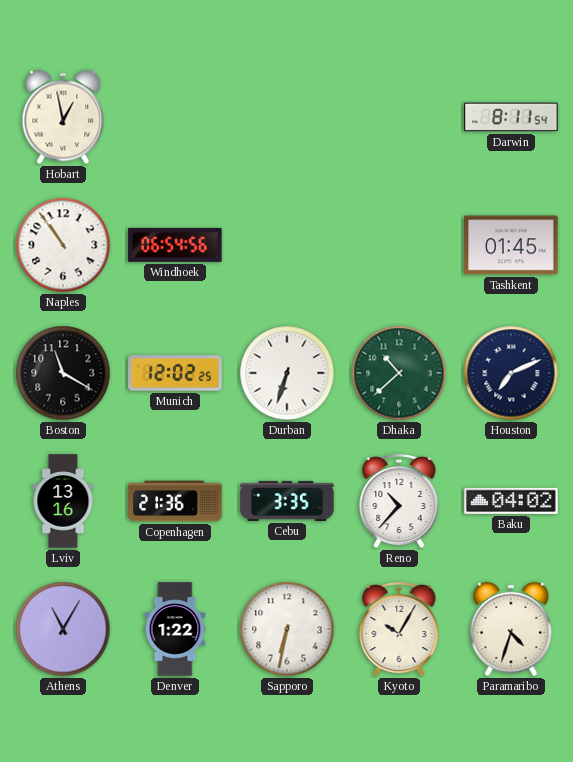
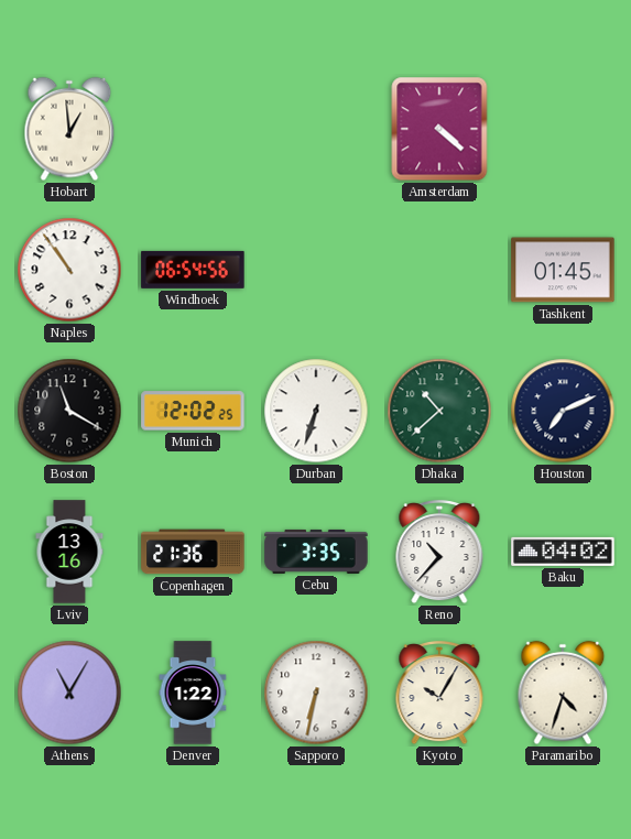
Hobart: 12:58 -> 12:59 (69, 129)
Amsterdam: none -> 4:22 (439, 129)
Darwin: 8:11 -> none (511, 117)
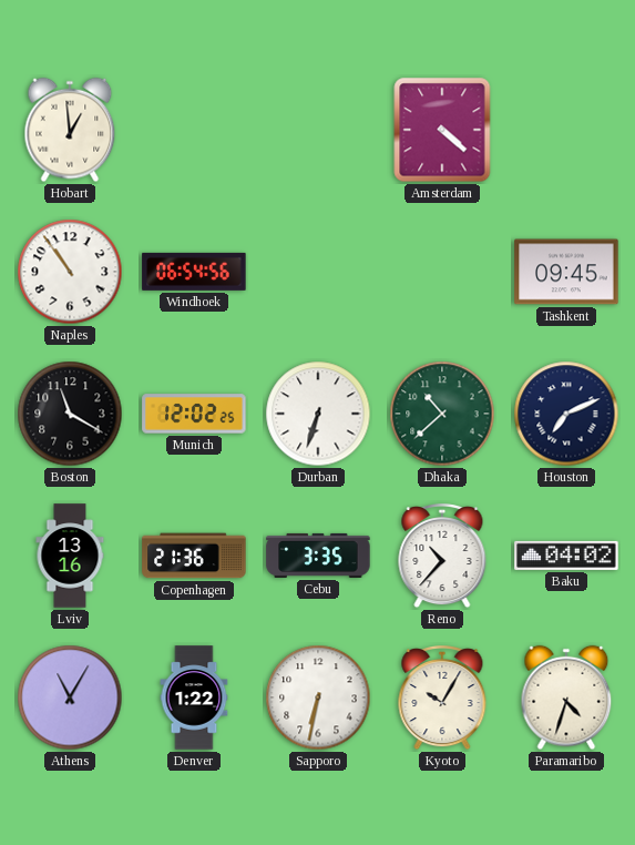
Tashkent: 01:45 -> 09:45 (566, 272)
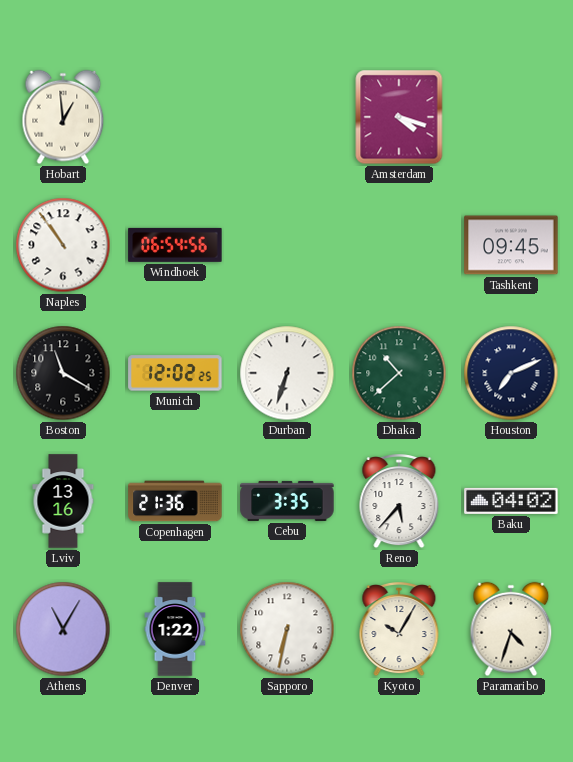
Amsterdam: 4:22 -> 4:18 (399, 117)
Reno: 10:37 -> 5:37 (399, 502)
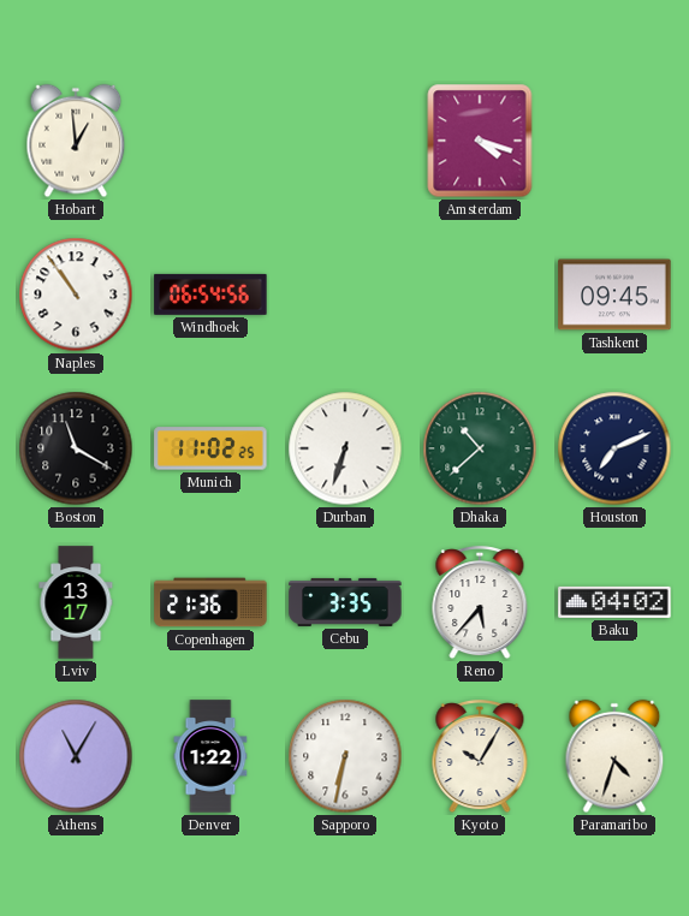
Munich: 12:02 -> 11:02 (210, 448)
Lviv: 13:16 -> 13:17 (76, 602)
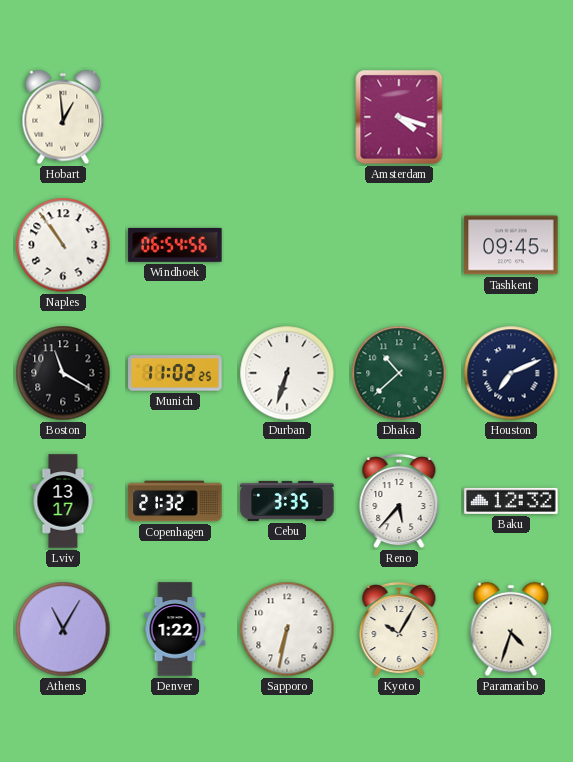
Copenhagen: 21:36 -> 21:32 (175, 501)
Baku: 04:02 -> 12:32 (511, 501)
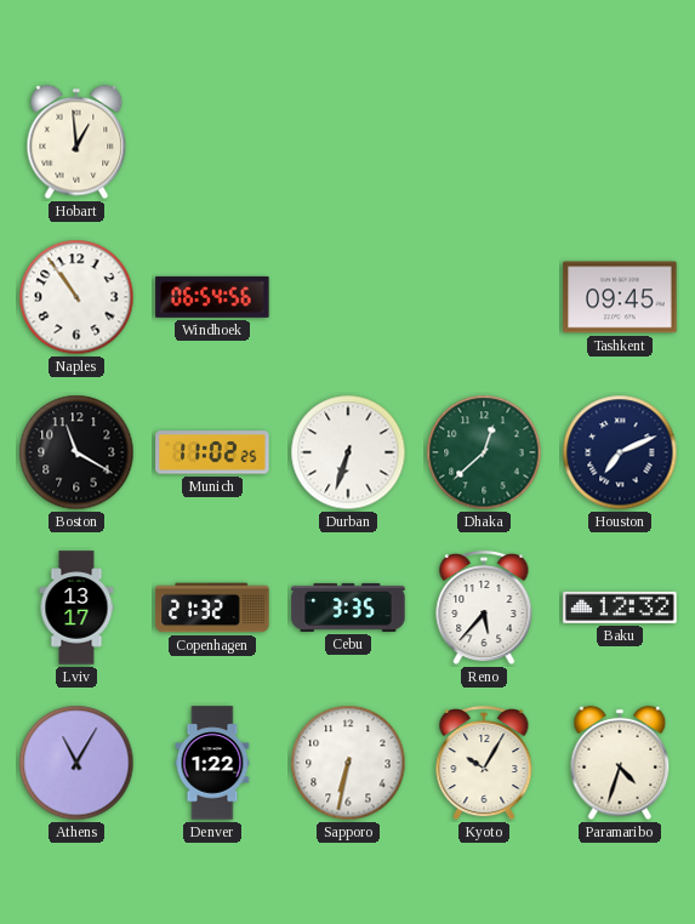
Amsterdam: 4:18 -> none (399, 117)
Dhaka: 10:38 -> 12:38 (484, 452)
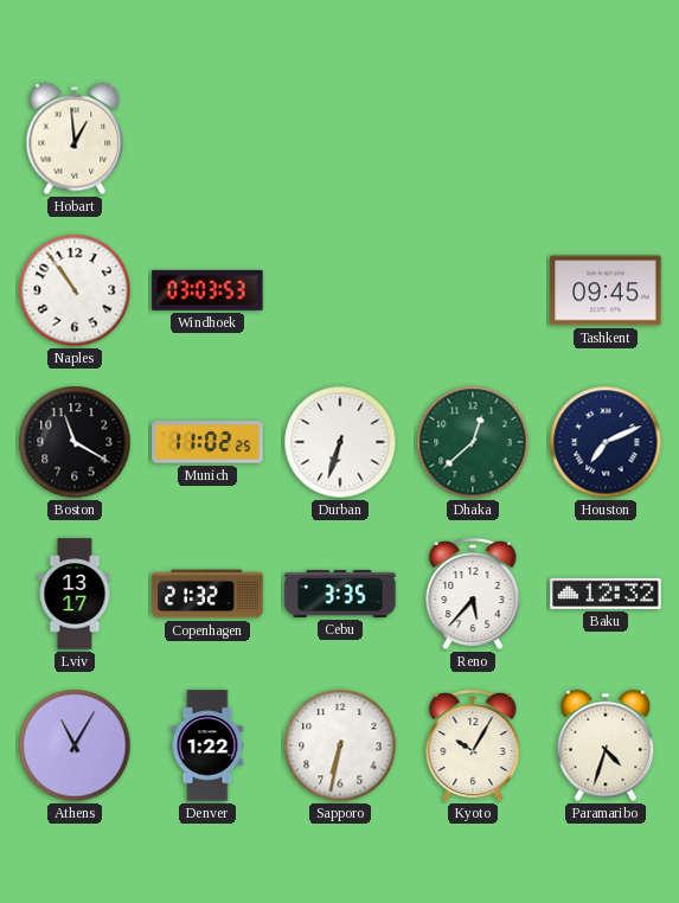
Windhoek: 06:54 -> 03:03 (207, 290)
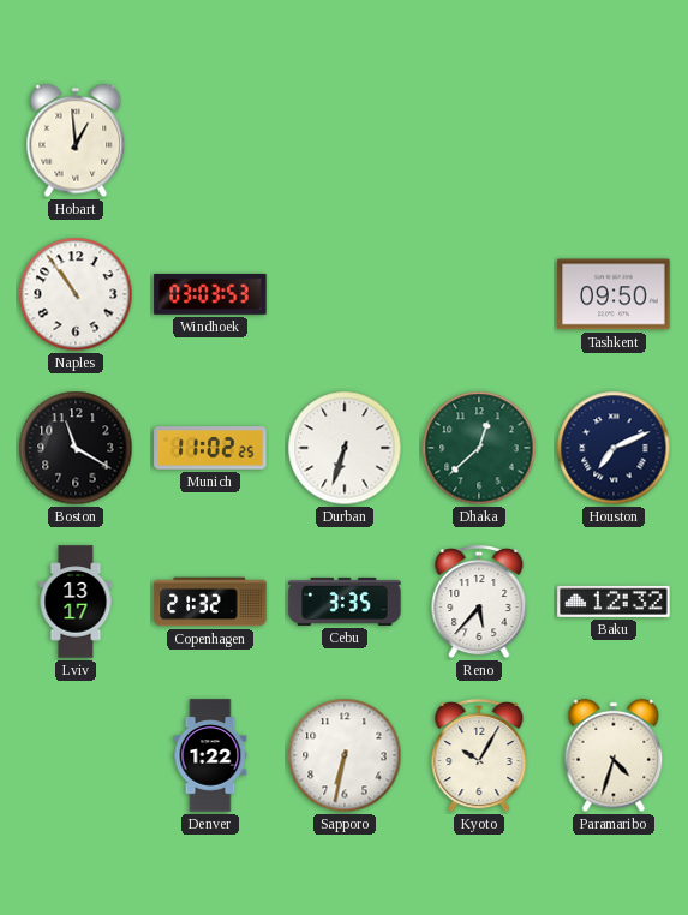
Tashkent: 09:45 -> 09:50 (614, 294)
Athens: 11:05 -> none (75, 745)
